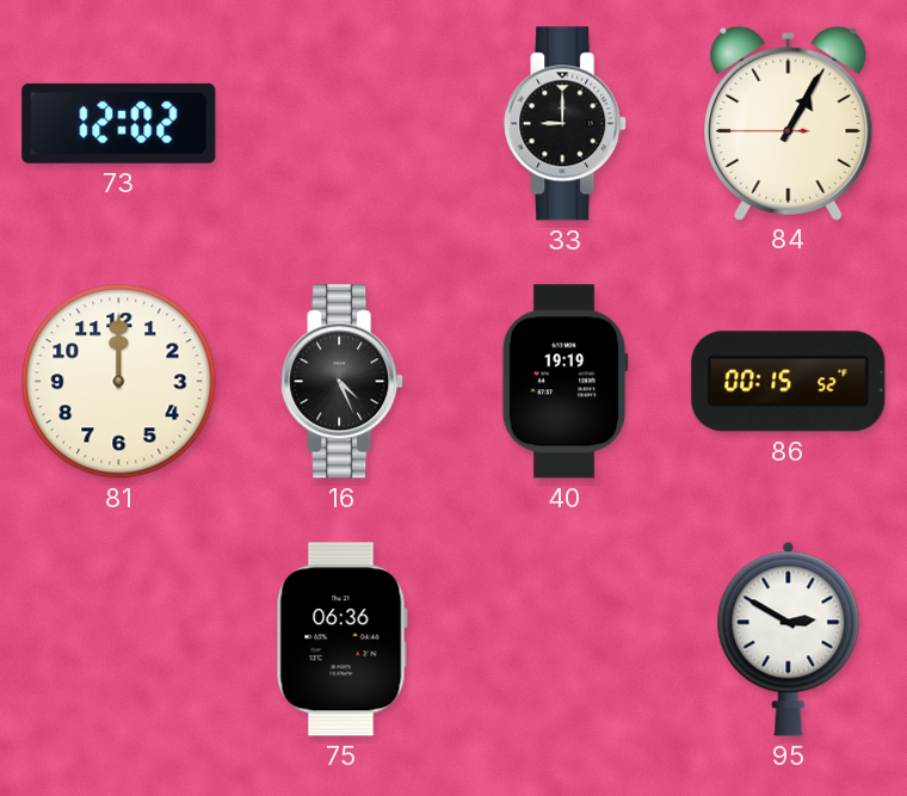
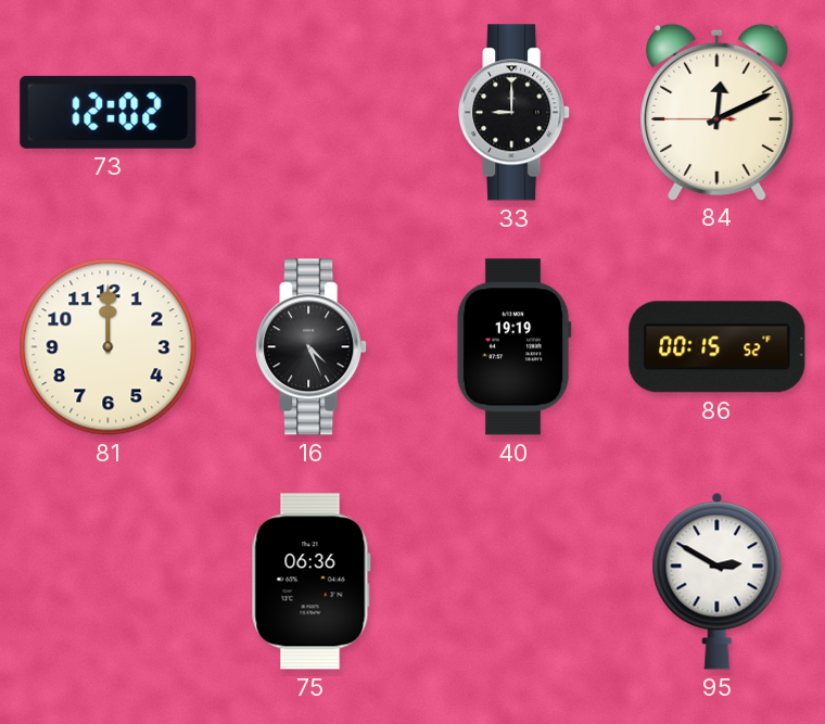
84: 1:04 -> 12:10 (718, 112)
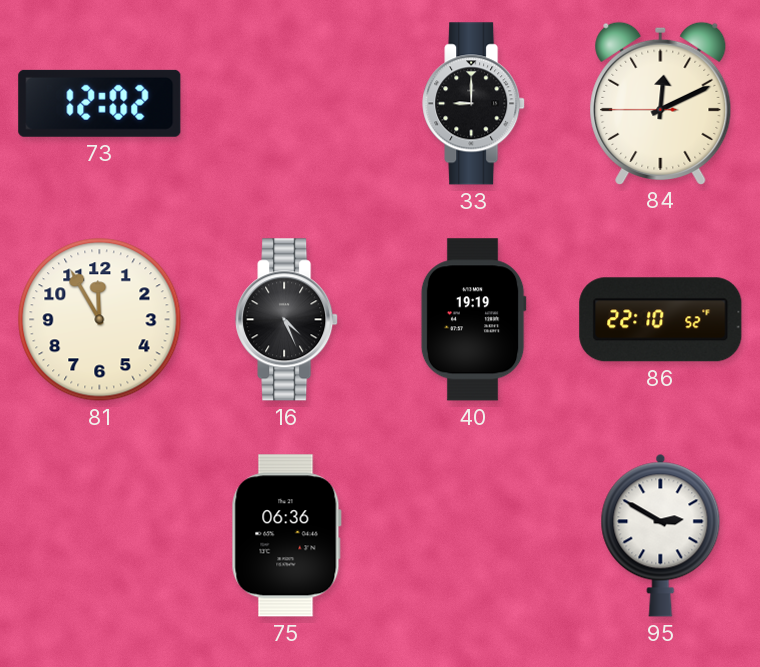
81: 12:00 -> 11:55 (100, 320)
86: 00:15 -> 22:10 (661, 320)
